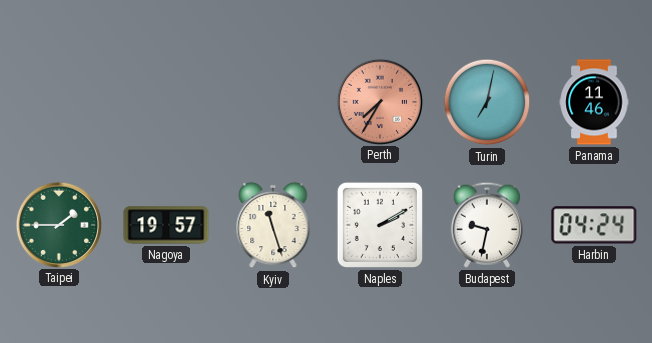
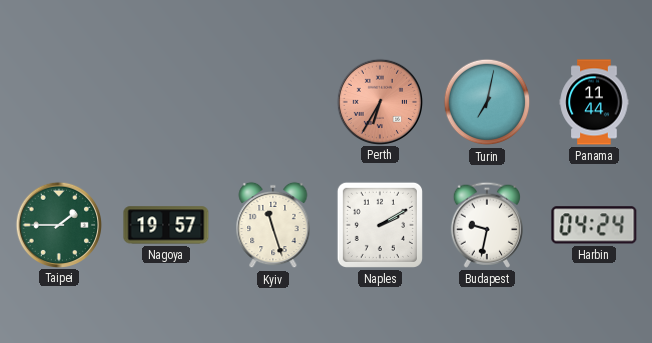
Perth: 7:35 -> 6:35 (379, 101)
Panama: 11:46 -> 11:44 (594, 102)
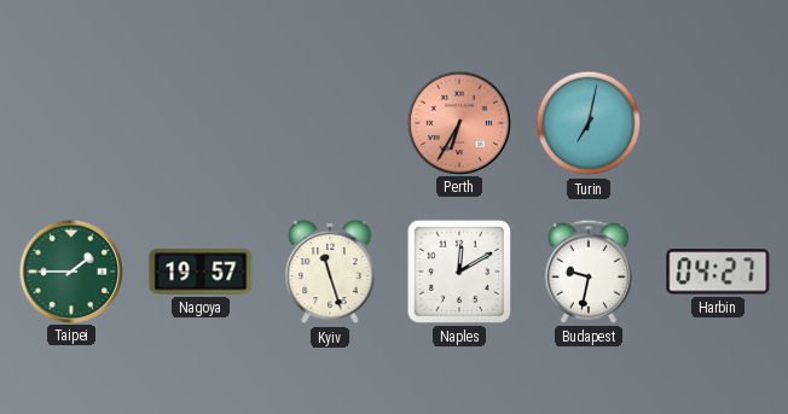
Panama: 11:44 -> none (594, 102)
Naples: 2:10 -> 12:10 (459, 272)
Harbin: 04:24 -> 04:27 (718, 272)
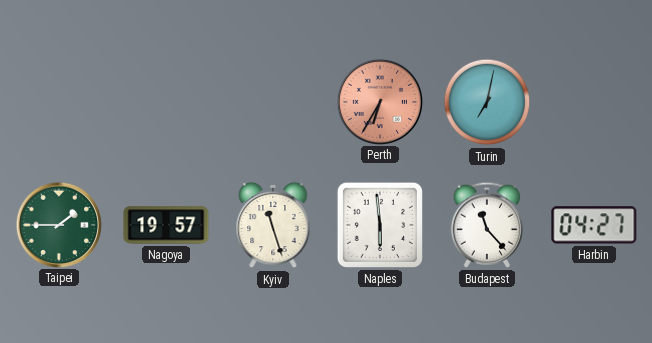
Naples: 12:10 -> 5:59 (380, 225)
Budapest: 9:32 -> 11:23 (486, 225)
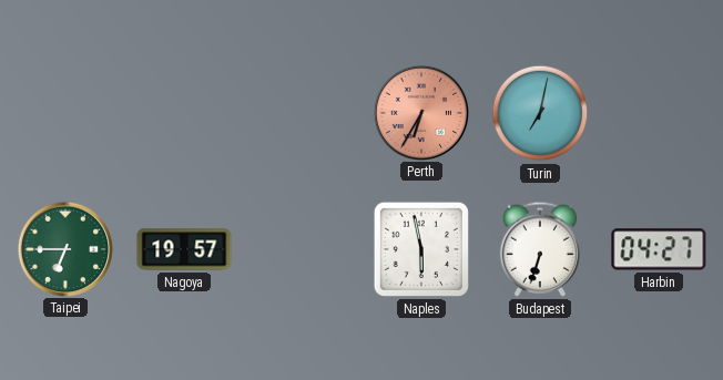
Taipei: 1:45 -> 6:45 (64, 248)
Kyiv: 11:27 -> none (273, 225)
Naples: 5:59 -> 5:58 (421, 249)
Budapest: 11:23 -> 6:33 (539, 249)
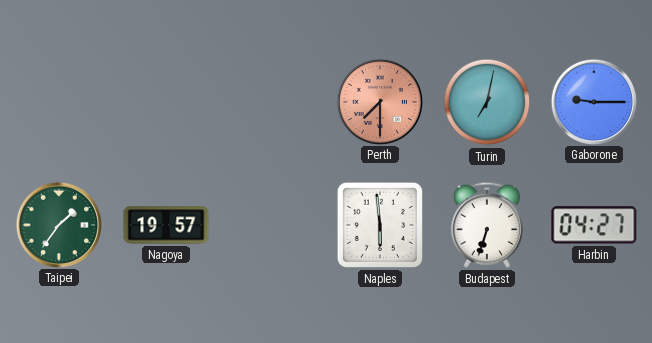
Perth: 6:35 -> 7:30 (379, 101)
Gaborone: none -> 9:15 (593, 101)
Taipei: 6:45 -> 1:36 (58, 224)
Naples: 5:58 -> 5:59 (380, 225)
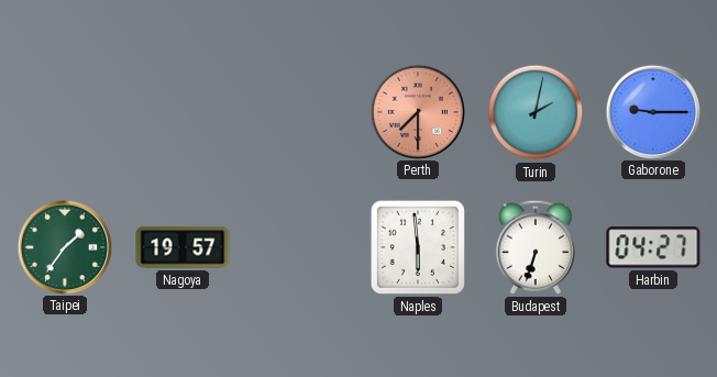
Turin: 7:02 -> 2:02 (536, 112)
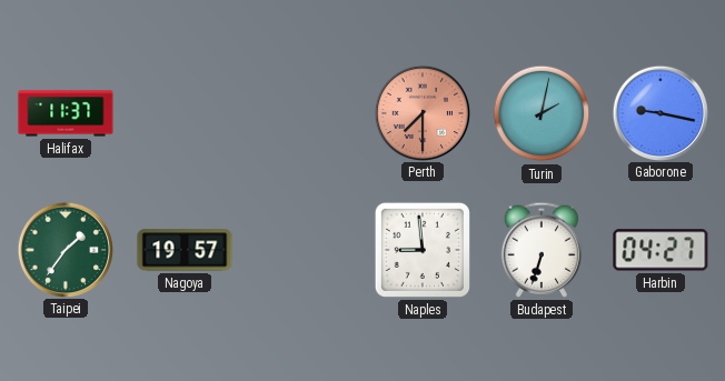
Halifax: none -> 11:37 (66, 113)
Gaborone: 9:15 -> 9:17 (659, 112)
Naples: 5:59 -> 8:59 (423, 250)
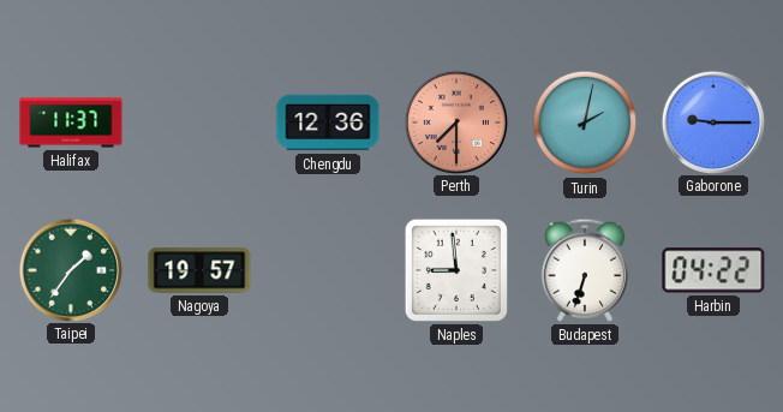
Chengdu: none -> 12:36 (328, 123)
Gaborone: 9:17 -> 9:15 (712, 121)
Harbin: 04:27 -> 04:22 (713, 270)
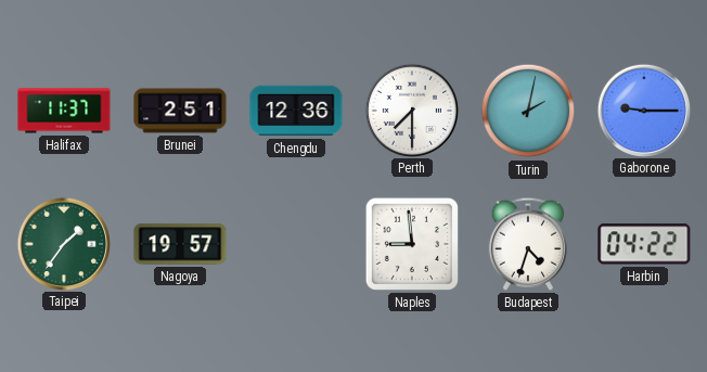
Brunei: none -> 2:51 (180, 111)
Perth dial: salmon -> white (411, 110)
Budapest: 6:33 -> 4:33 (527, 244)
